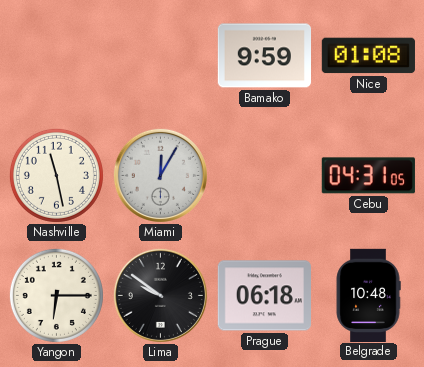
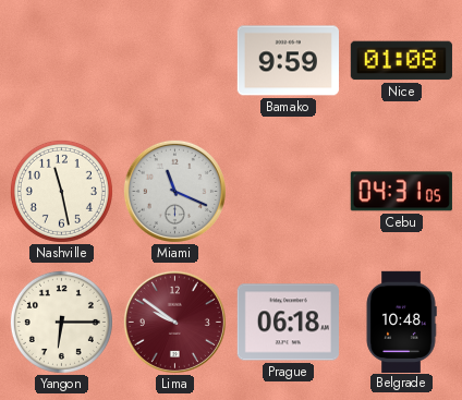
Miami: 12:05 -> 11:19 (174, 191)
Lima dial: black -> burgundy (174, 322)
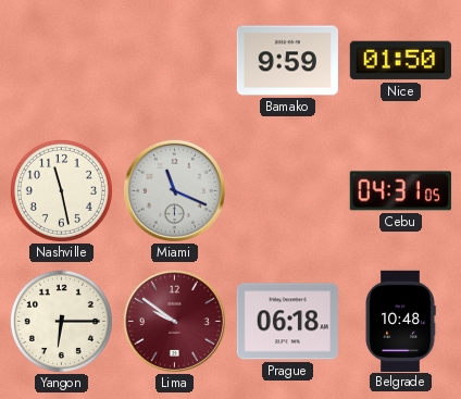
Nice: 01:08 -> 01:50 (400, 61)
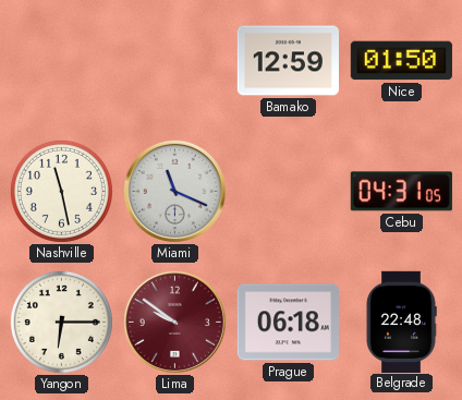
Bamako: 9:59 -> 12:59 (288, 61)
Belgrade: 10:48 -> 22:48 (401, 322)
